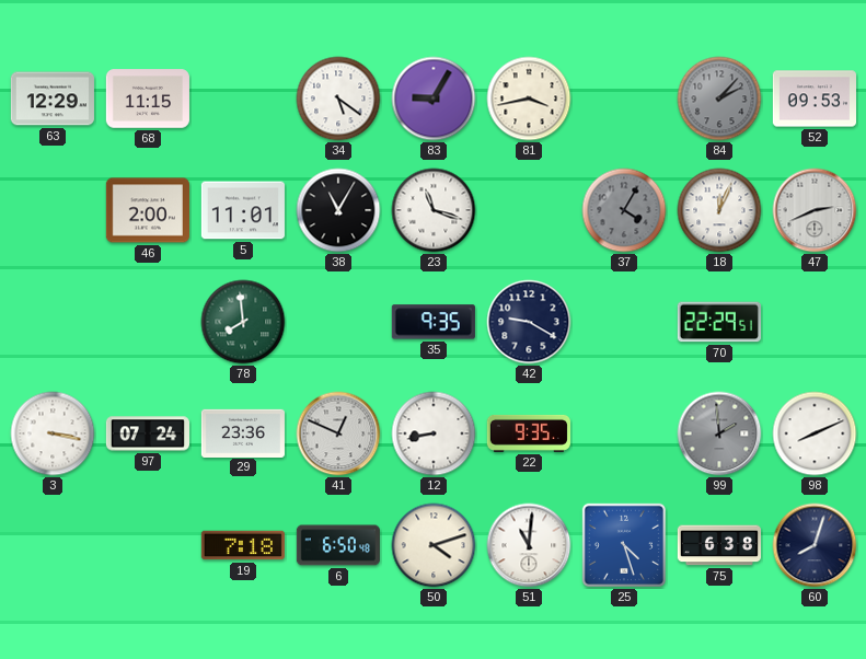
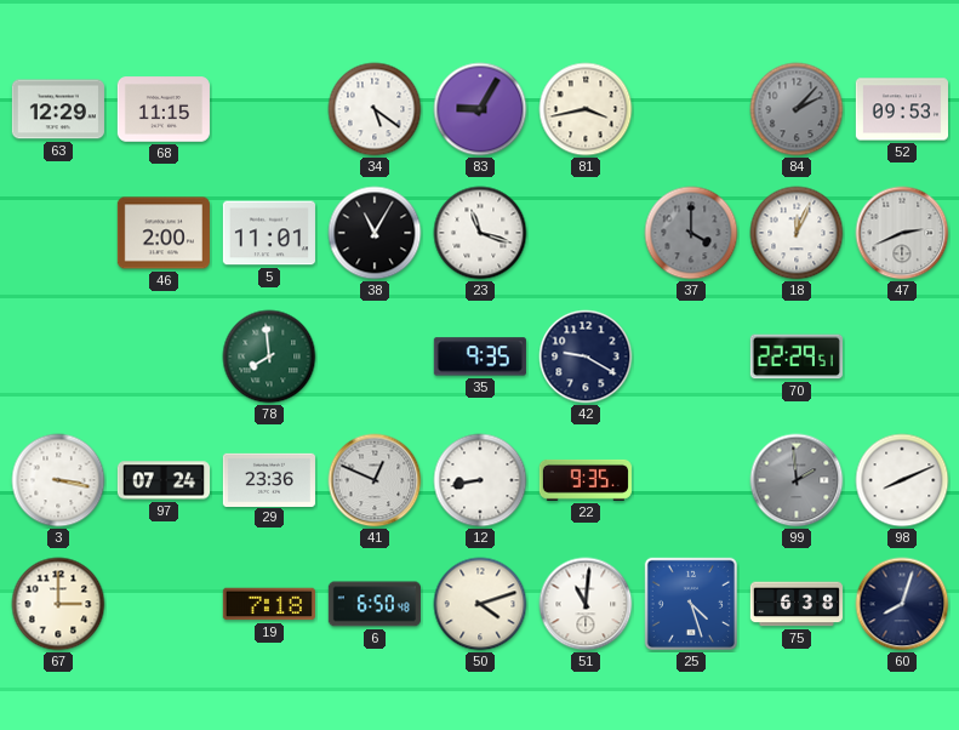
37: 4:05 -> 4:00 (691, 233)
67: none -> 3:00 (58, 604)
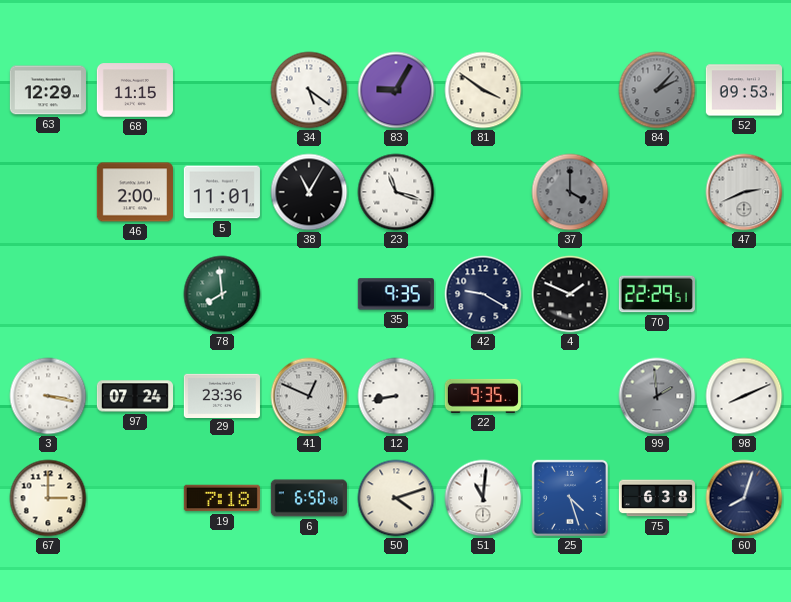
81: 3:43 -> 3:51 (483, 90)
18: 12:04 -> none (797, 233)
4: none -> 1:49 (570, 294)
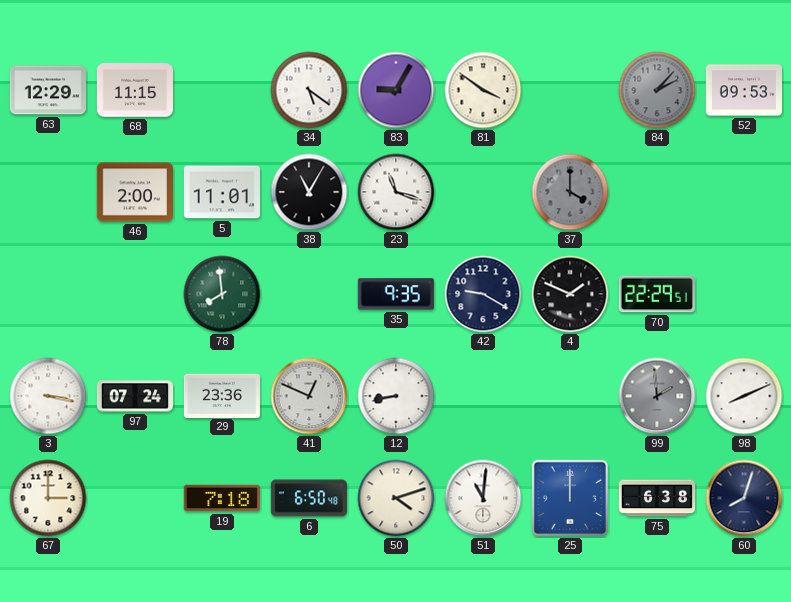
47: 2:41 -> none (744, 192)
22: 9:35 -> none (483, 396)
25: 4:27 -> 12:00 (570, 498)
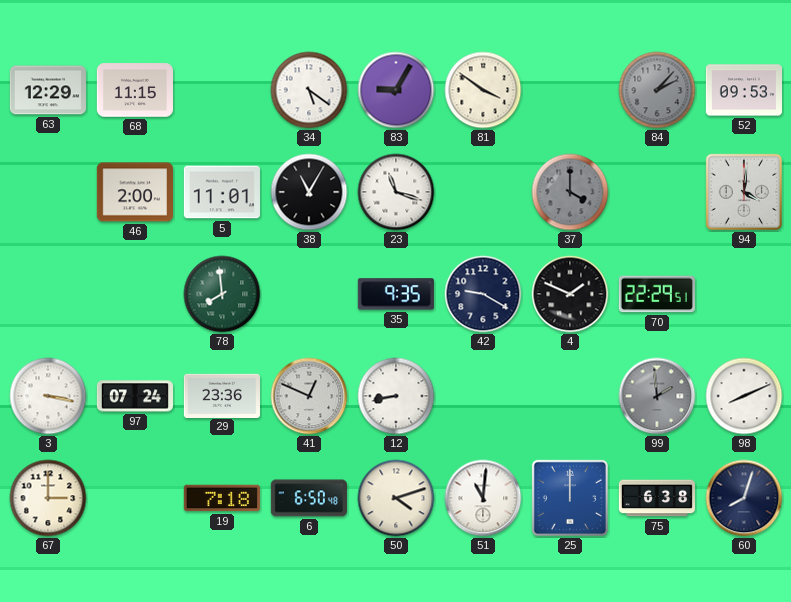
94: none -> 4:01 (744, 192)
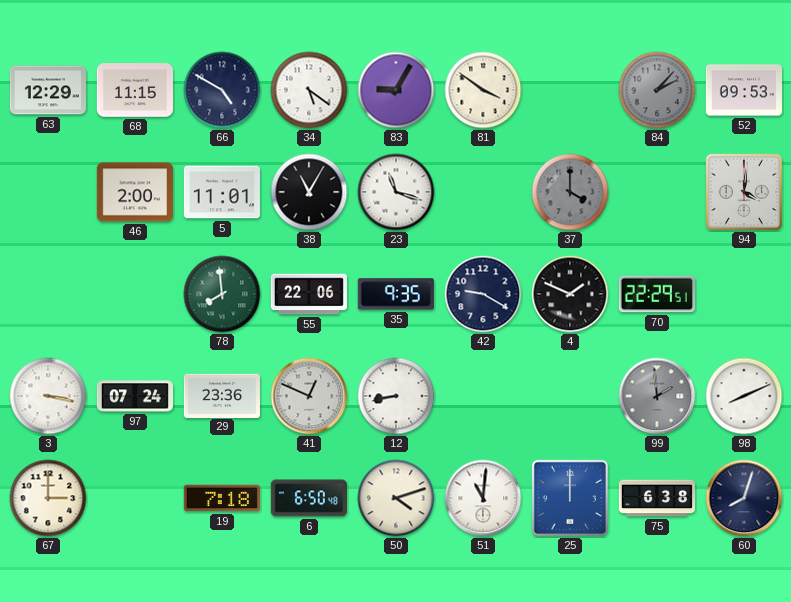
66: none -> 4:50 (222, 90)
55: none -> 22:06 (309, 294)
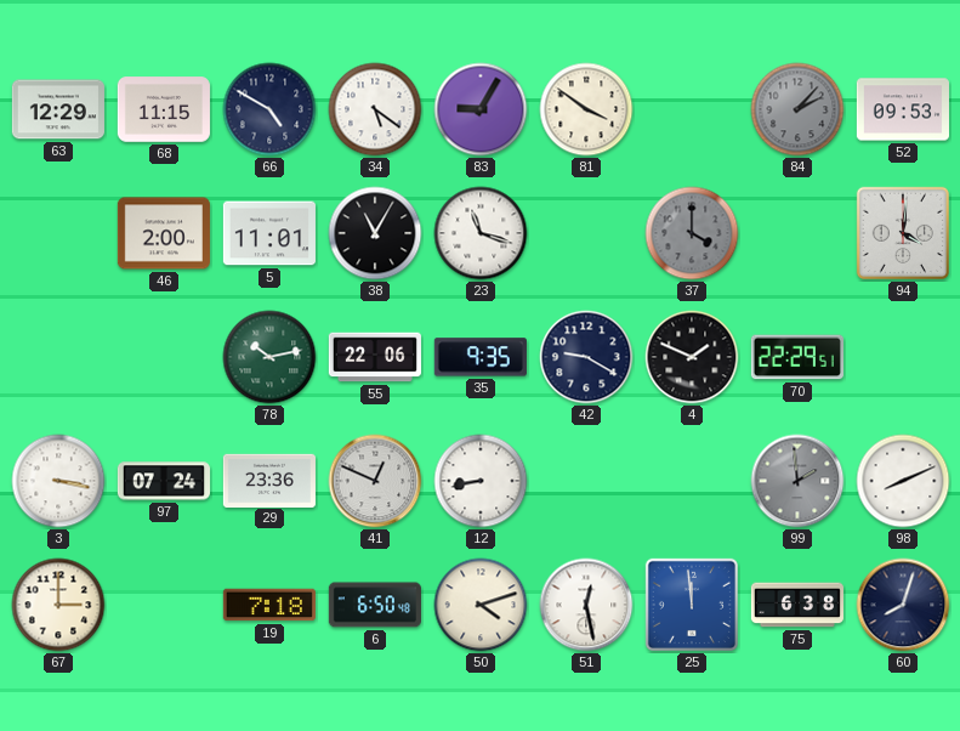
78: 7:59 -> 10:13 (269, 357)
51: 11:01 -> 12:28 (586, 605)
25: 12:00 -> 11:59 (692, 605)
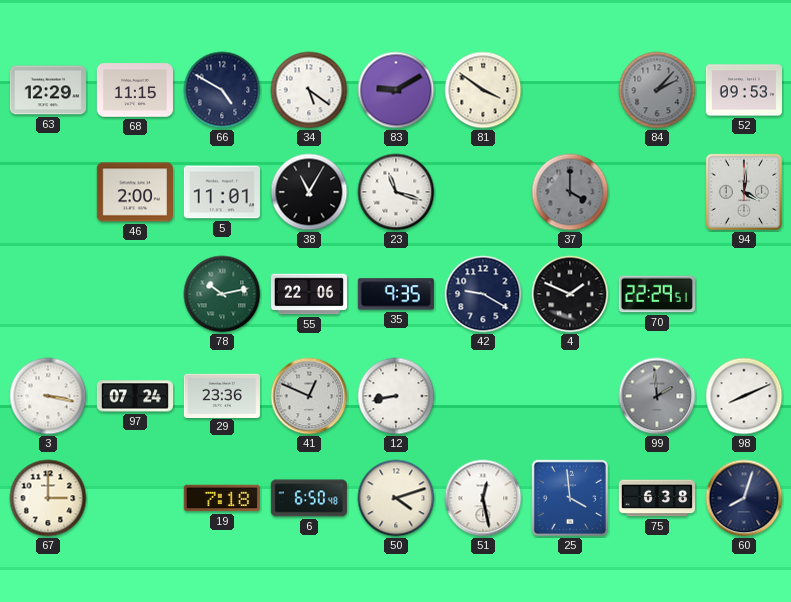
83: 9:05 -> 9:10 (396, 90)
25: 11:59 -> 3:59 (570, 498)
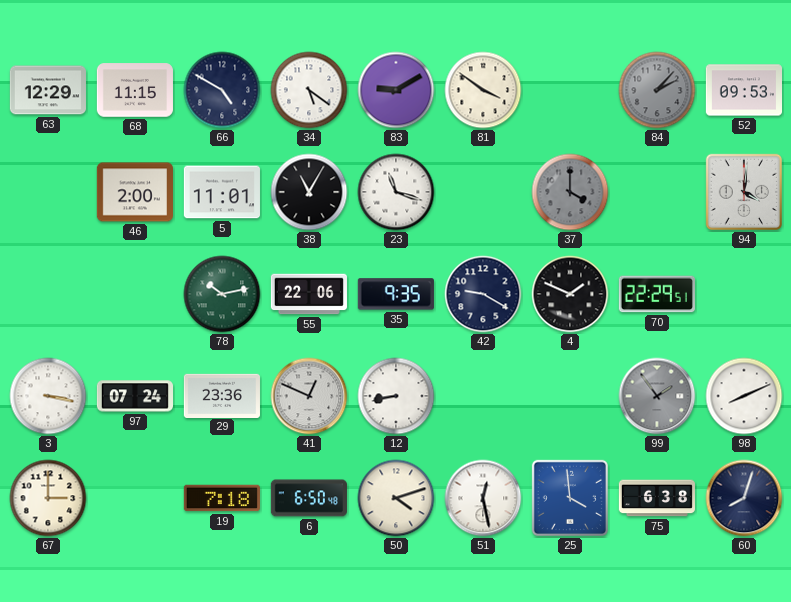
99: 1:59 -> 1:54 (657, 396)
